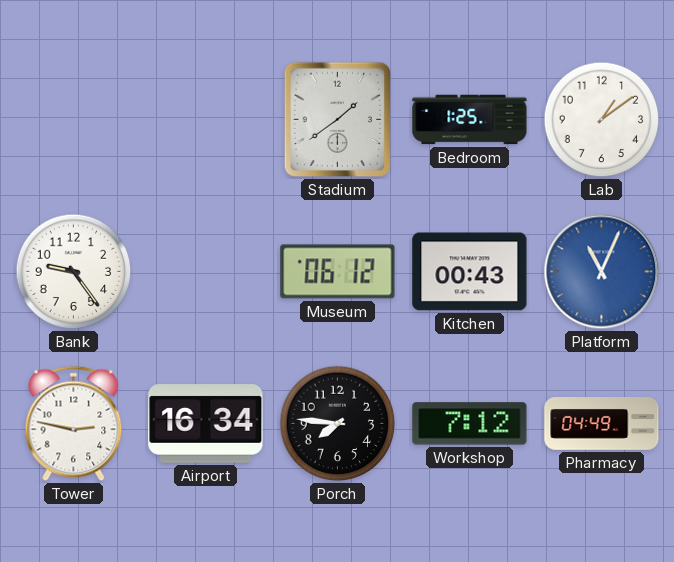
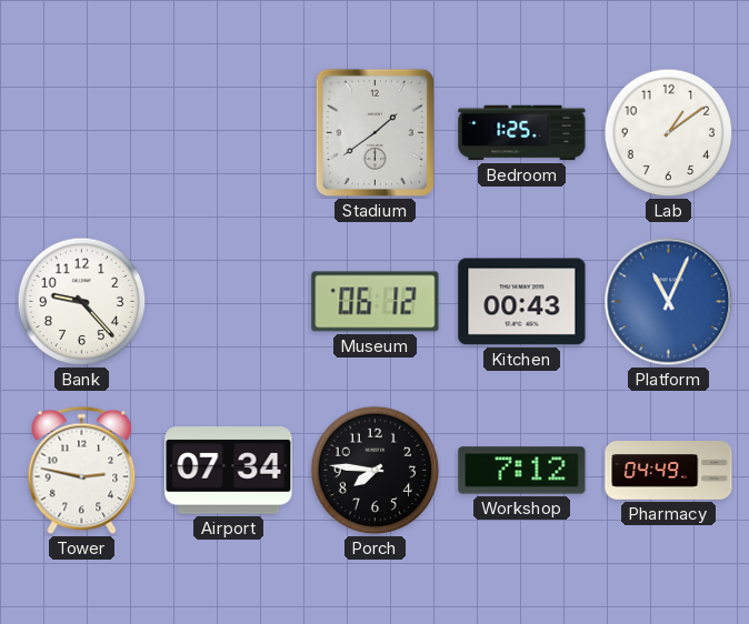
Bank: 9:24 -> 9:23 (82, 302)
Airport: 16:34 -> 07:34 (229, 471)
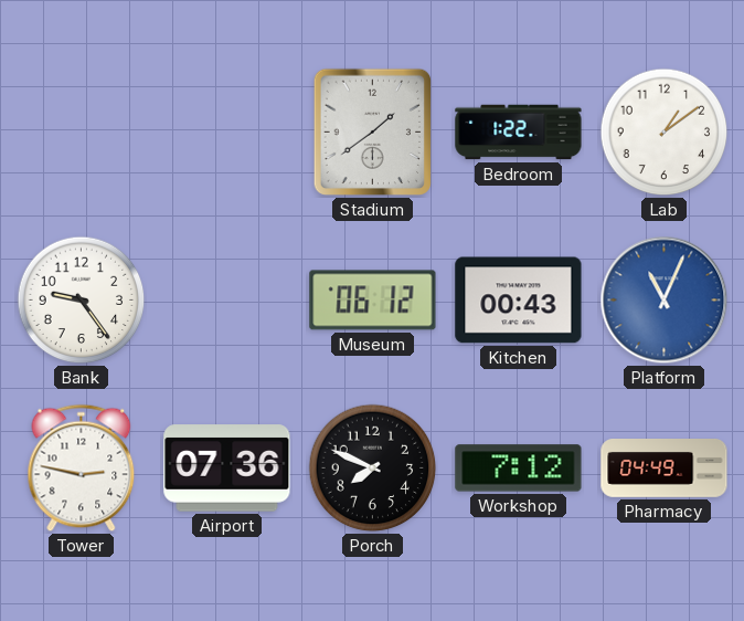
Bedroom: 1:25 -> 1:22 (519, 133)
Bank: 9:23 -> 9:24 (82, 301)
Airport: 07:34 -> 07:36 (227, 469)
Porch: 7:46 -> 7:49 (373, 469)
